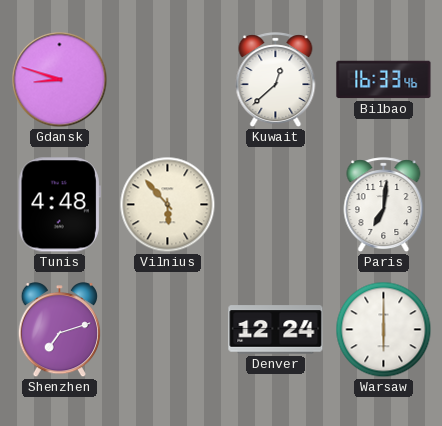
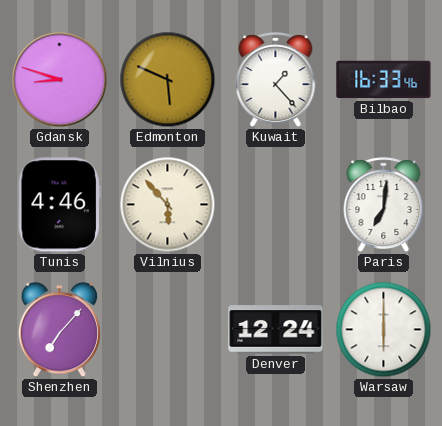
Edmonton: none -> 5:49 (168, 80)
Kuwait: 12:38 -> 1:23 (276, 80)
Tunis: 4:48 -> 4:46 (59, 205)
Shenzhen: 7:12 -> 7:07 (59, 330)
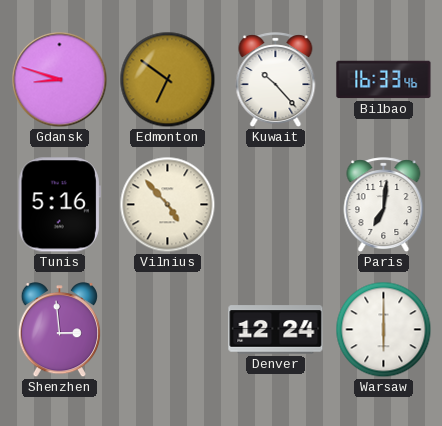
Edmonton: 5:49 -> 6:51 (168, 80)
Kuwait: 1:23 -> 10:23 (276, 80)
Tunis: 4:46 -> 5:16 (59, 205)
Vilnius: 5:53 -> 4:53 (168, 205)
Shenzhen: 7:07 -> 2:59 (59, 330)
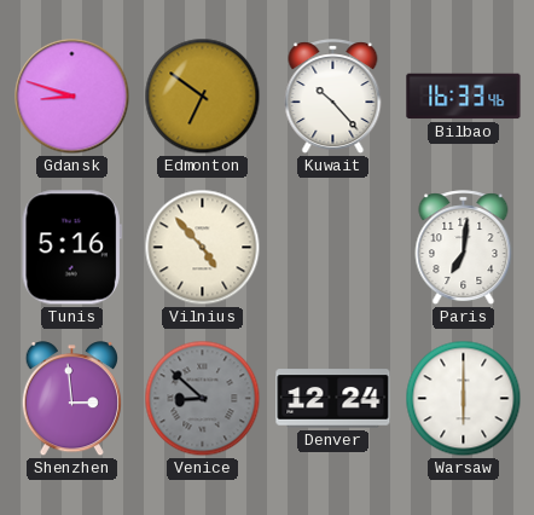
Venice: none -> 8:52 (203, 399)
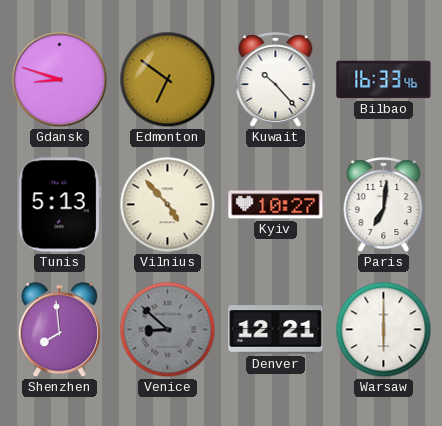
Tunis: 5:16 -> 5:13 (59, 205)
Kyiv: none -> 10:27 (276, 205)
Shenzhen: 2:59 -> 7:59 (59, 330)
Denver: 12:24 -> 12:21 (276, 330)
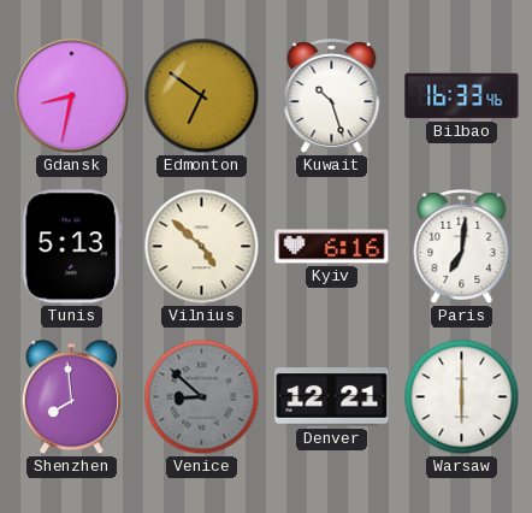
Gdansk: 8:48 -> 8:32 (72, 96)
Kuwait: 10:23 -> 10:27 (332, 96)
Vilnius: 4:53 -> 4:52 (202, 247)
Kyiv: 10:27 -> 6:16 (332, 247)
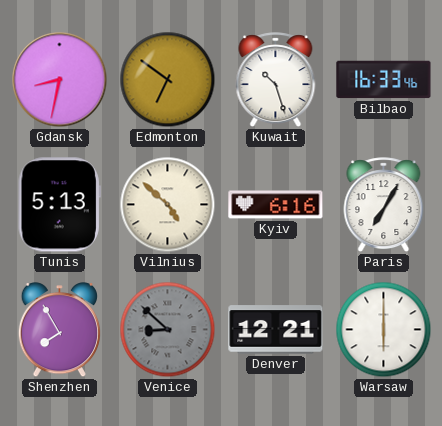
Paris: 7:01 -> 7:05 (384, 205)
Shenzhen: 7:59 -> 7:55 (59, 330)
